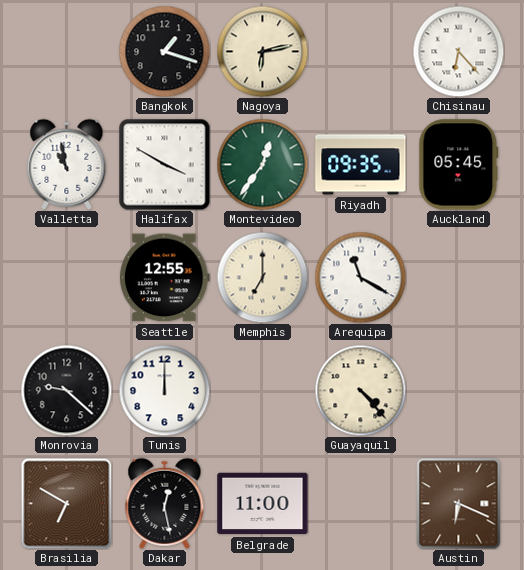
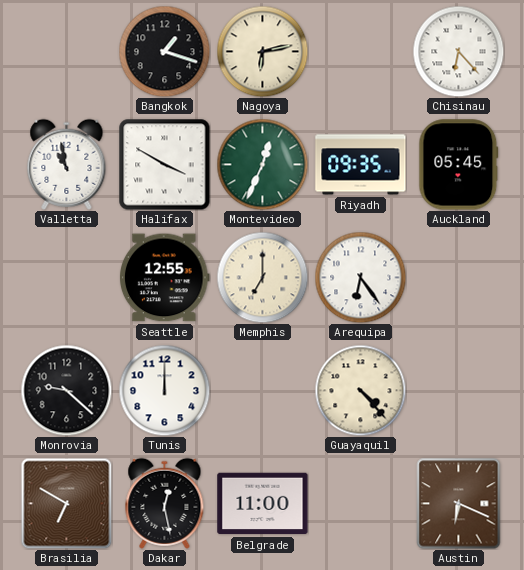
Montevideo: 12:36 -> 12:34 (262, 164)
Arequipa: 11:20 -> 6:24 (360, 277)
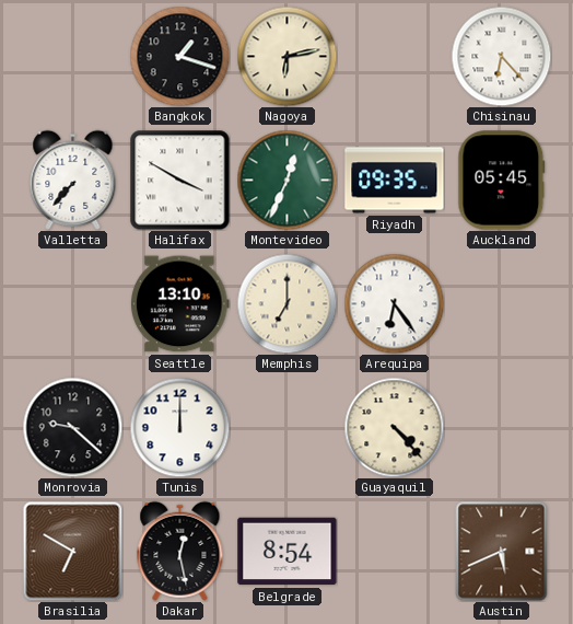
Valletta: 10:58 -> 7:37 (73, 180)
Seattle: 12:55 -> 13:10 (179, 304)
Belgrade: 11:00 -> 8:54 (288, 552)
Austin: 6:19 -> 5:41 (502, 552)
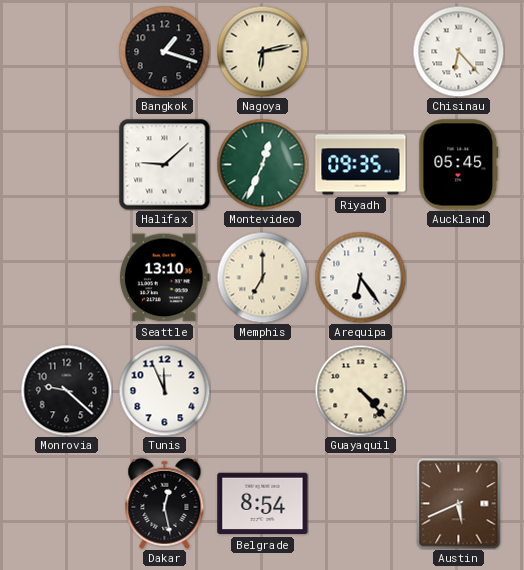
Valletta: 7:37 -> none (73, 180)
Halifax: 3:50 -> 9:08 (165, 165)
Tunis: 12:00 -> 11:56 (164, 390)
Brasilia: 6:50 -> none (72, 551)
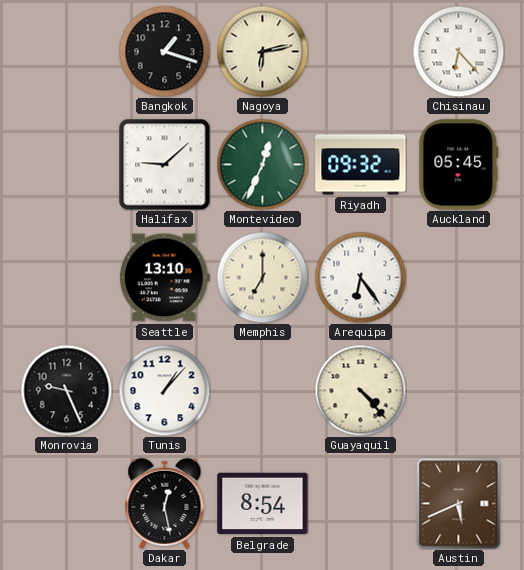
Riyadh: 09:35 -> 09:32 (361, 165)
Monrovia: 9:22 -> 9:26 (66, 390)
Tunis: 11:56 -> 1:07 (164, 390)
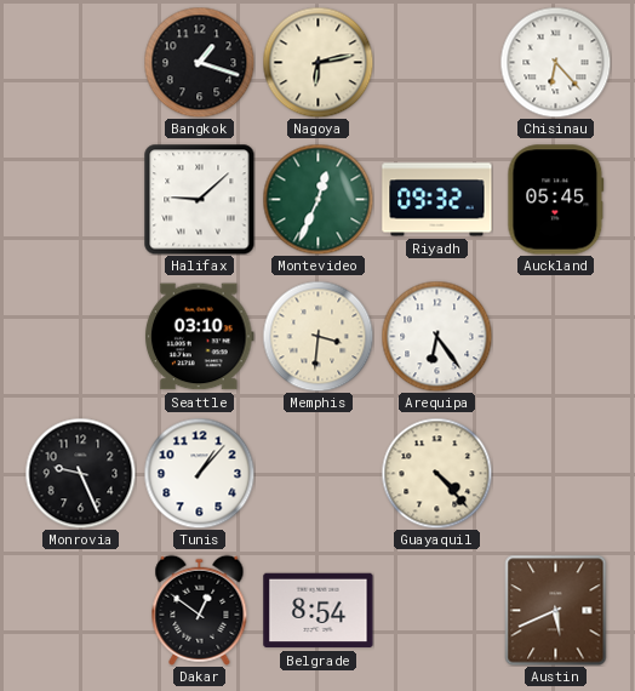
Seattle: 13:10 -> 03:10 (199, 337)
Memphis: 7:00 -> 3:31 (317, 336)
Dakar: 12:28 -> 12:51 (200, 610)
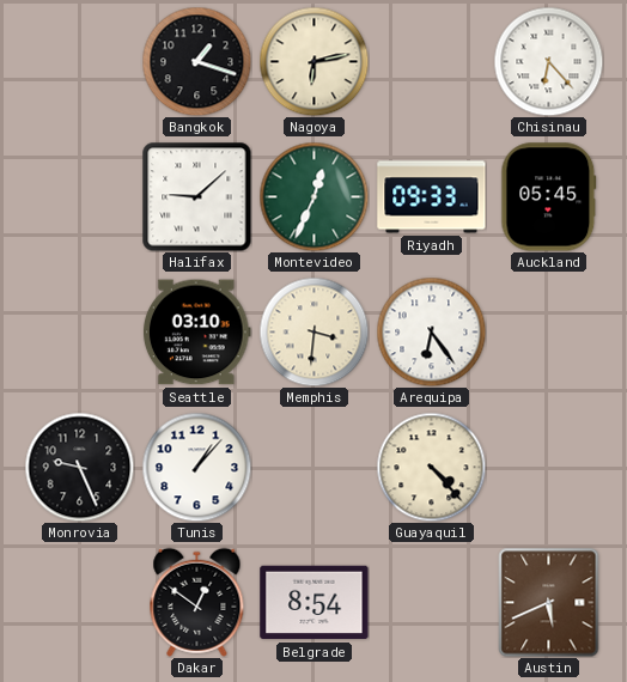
Riyadh: 09:32 -> 09:33 (432, 197)
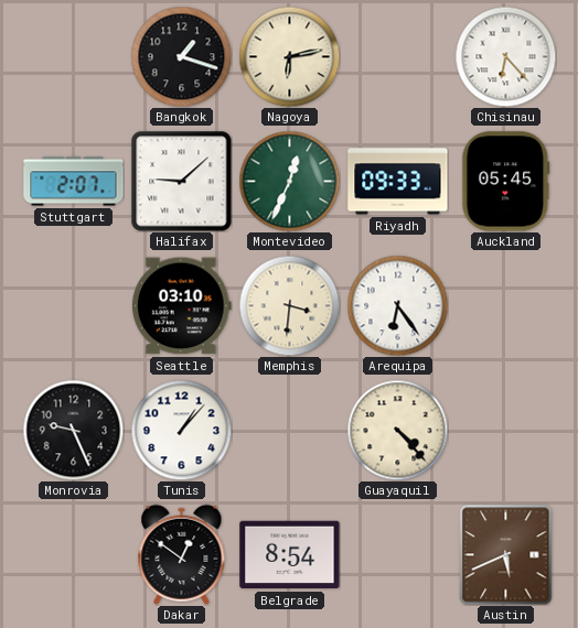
Stuttgart: none -> 2:07 (74, 182)
